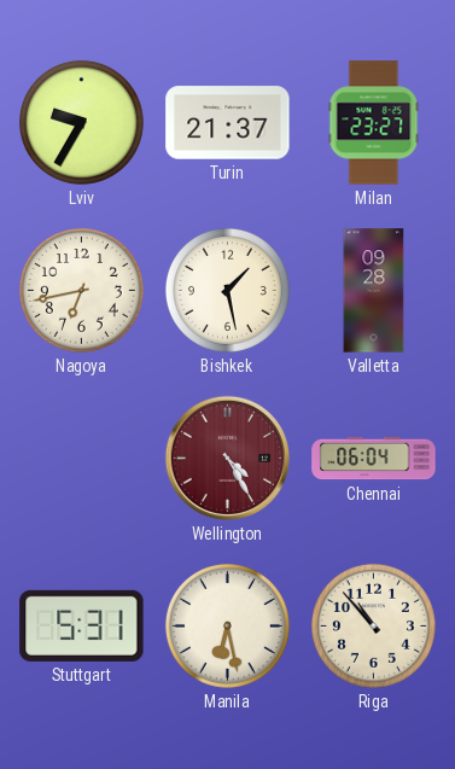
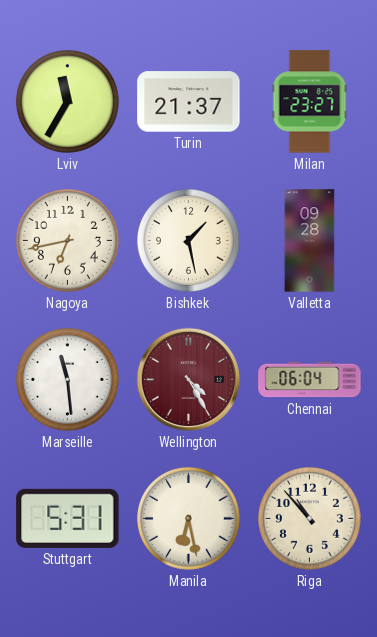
Lviv: 9:35 -> 11:35 (67, 101)
Marseille: none -> 11:29 (67, 379)
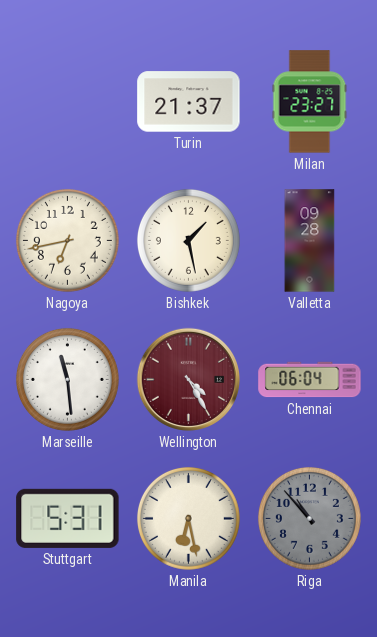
Lviv: 11:35 -> none (67, 101)
Riga dial: cream -> grey (309, 518)
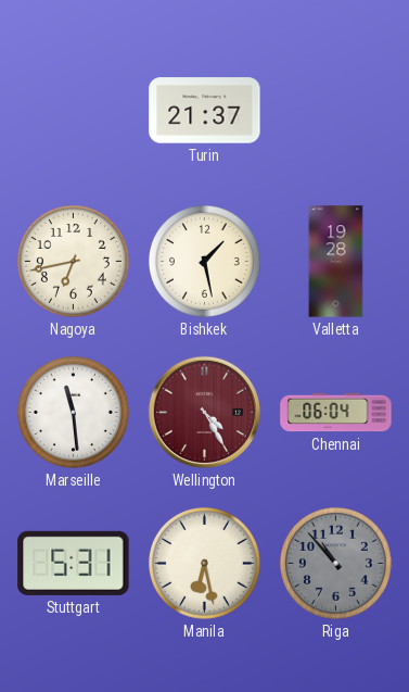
Milan: 23:27 -> none (310, 102)
Valletta: 09:28 -> 19:28 (336, 262)
